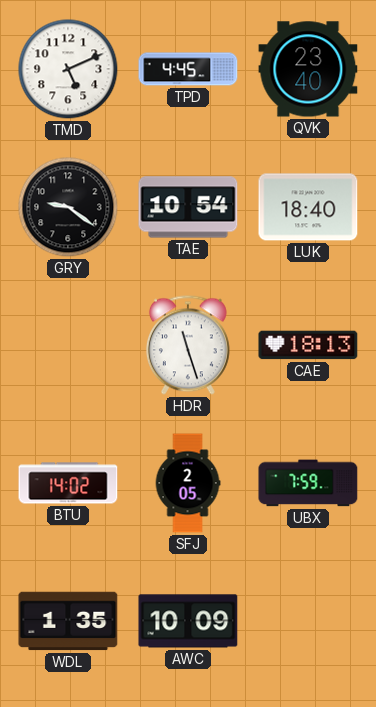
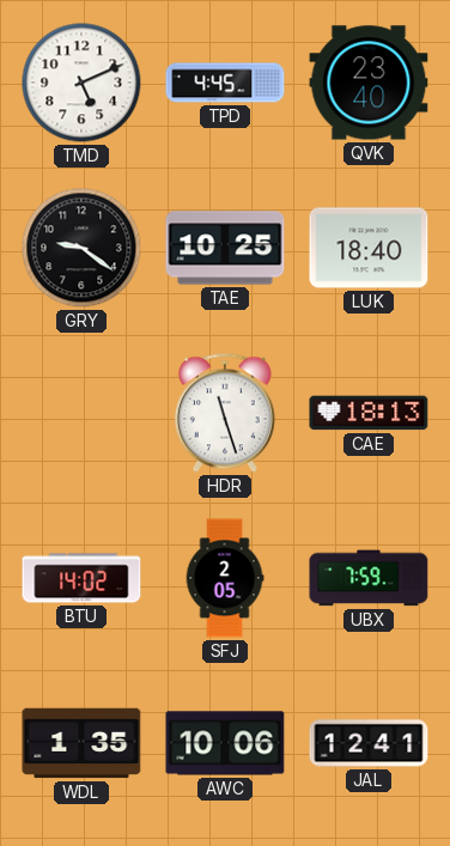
TAE: 10:54 -> 10:25 (225, 248)
AWC: 10:09 -> 10:06 (225, 743)
JAL: none -> 12:41 (369, 743)
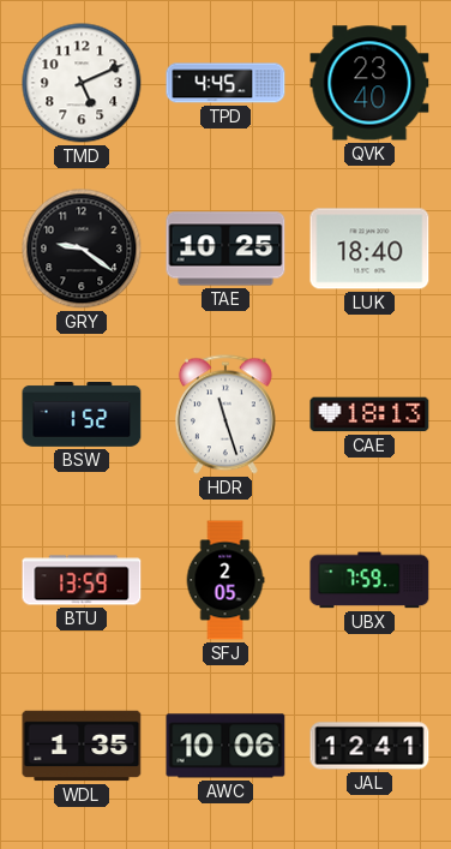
BSW: none -> 1:52 (82, 415)
BTU: 14:02 -> 13:59 (82, 580)
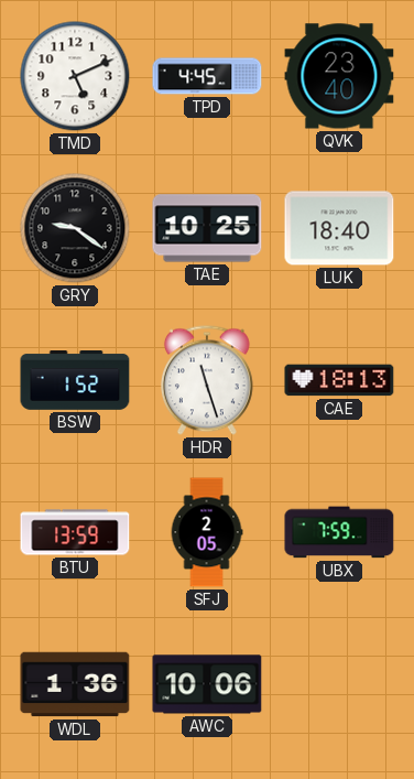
WDL: 1:35 -> 1:36 (75, 684)
JAL: 12:41 -> none (369, 746)
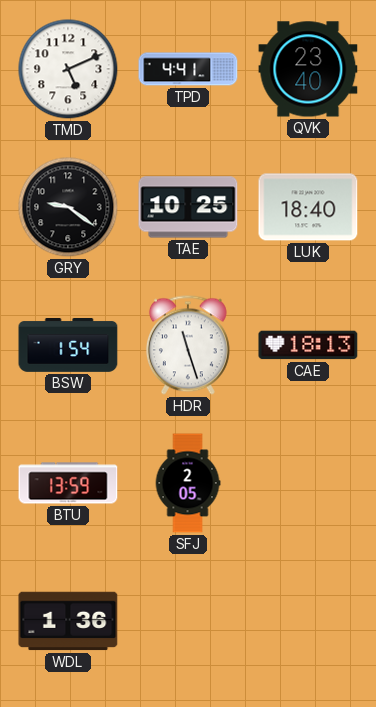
TPD: 4:45 -> 4:41 (188, 69)
BSW: 1:52 -> 1:54 (68, 346)
UBX: 7:59 -> none (339, 532)
AWC: 10:06 -> none (207, 684)
